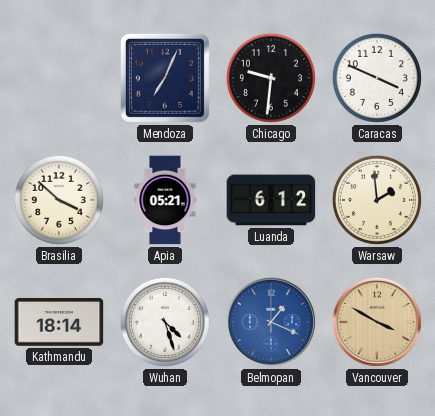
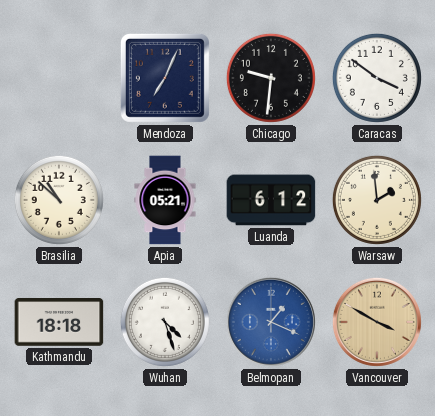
Caracas: 3:49 -> 3:51 (377, 78)
Brasilia: 3:52 -> 10:52 (59, 200)
Kathmandu: 18:14 -> 18:18 (59, 323)
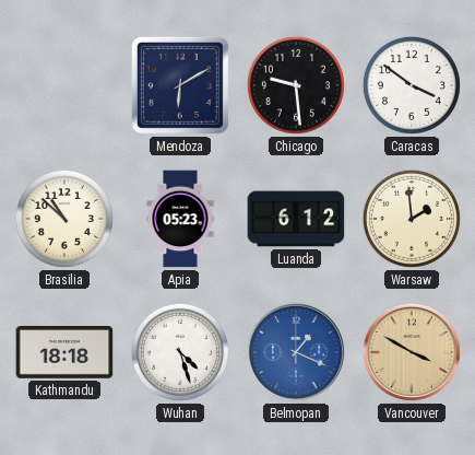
Mendoza: 7:04 -> 6:10 (180, 85)
Chicago: 9:31 -> 9:29 (296, 85)
Apia: 05:21 -> 05:23 (180, 219)
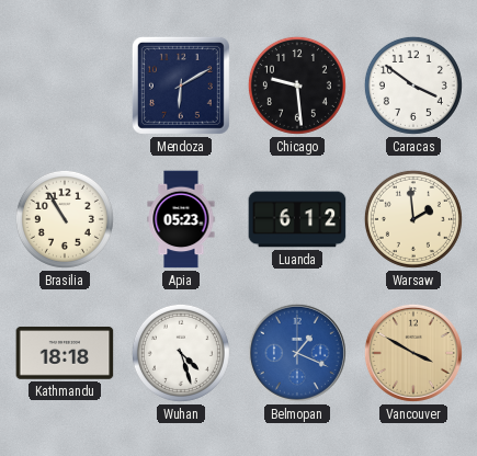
Brasilia: 10:52 -> 10:55 (65, 219)
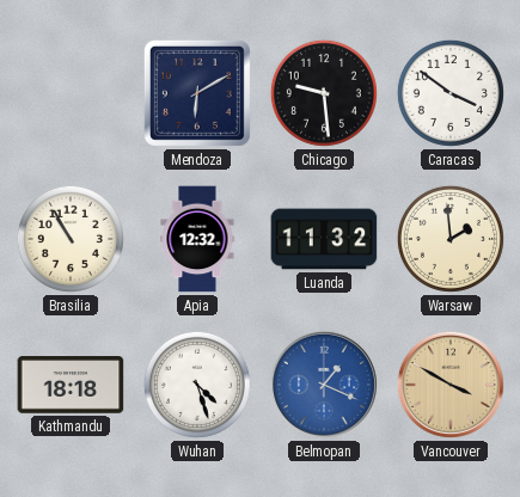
Apia: 05:23 -> 12:32 (197, 239)
Luanda: 6:12 -> 11:32 (324, 239)
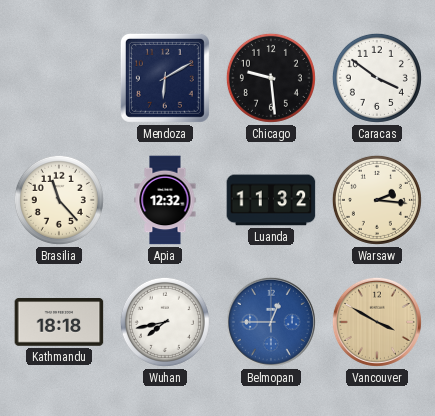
Brasilia: 10:55 -> 11:23 (59, 200)
Warsaw: 1:59 -> 2:16 (377, 200)
Wuhan: 4:27 -> 7:43 (165, 322)
Belmopan: 1:19 -> 12:45 (271, 322)
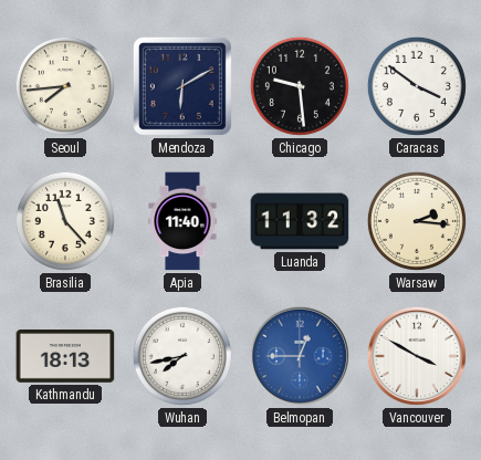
Seoul: none -> 7:44 (65, 86)
Apia: 12:32 -> 11:40 (182, 221)
Kathmandu: 18:18 -> 18:13 (65, 357)
Vancouver dial: champagne -> white (417, 356)
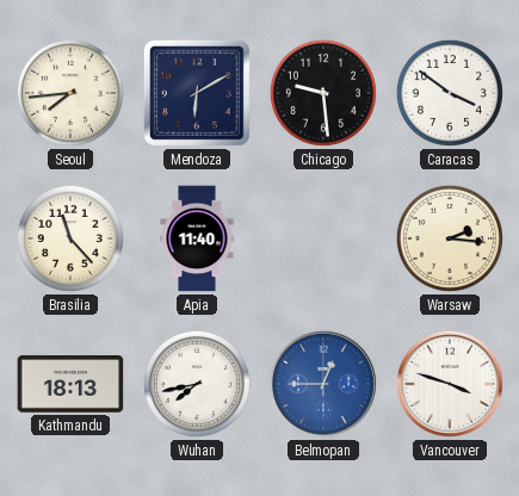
Luanda: 11:32 -> none (300, 221)
Vancouver: 3:50 -> 3:48 (450, 384)
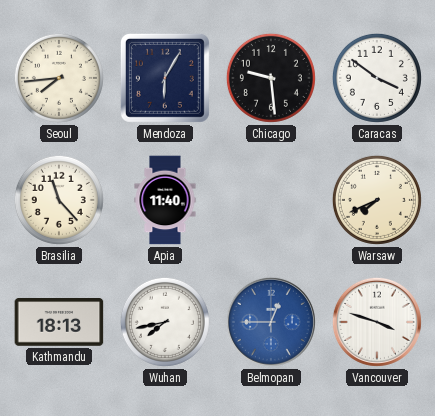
Mendoza: 6:10 -> 6:05 (165, 78)
Warsaw: 2:16 -> 7:41 (377, 200)
